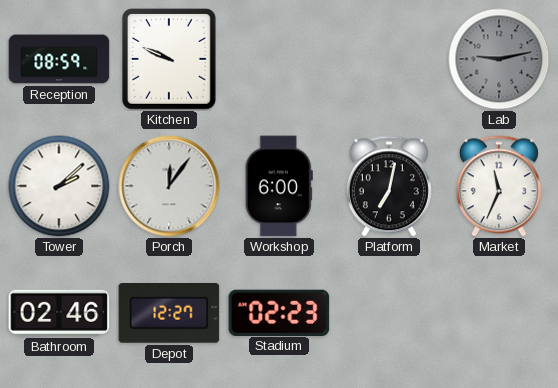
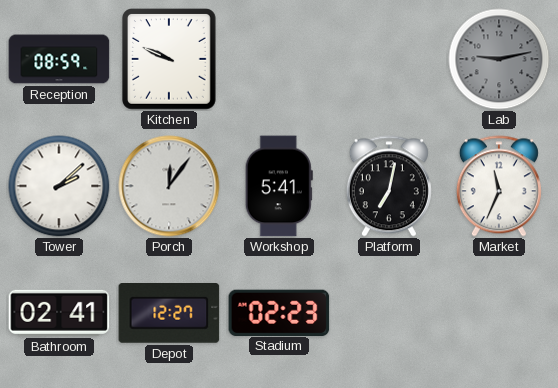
Workshop: 6:00 -> 5:41 (279, 186)
Bathroom: 02:46 -> 02:41 (59, 313)
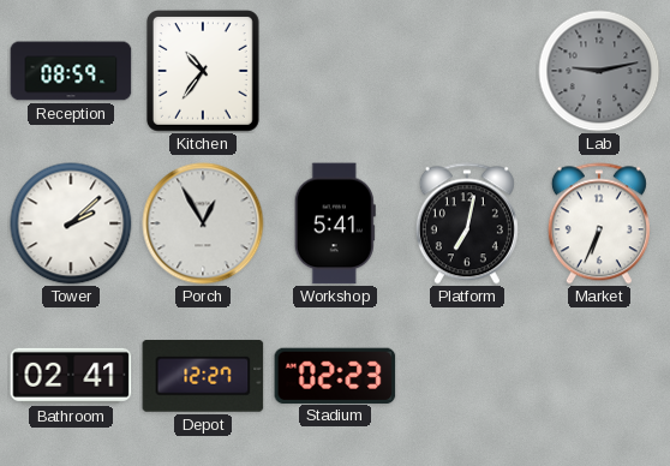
Kitchen: 9:49 -> 10:36 (204, 72)
Porch: 12:06 -> 12:55 (203, 223)
Market: 11:34 -> 6:34 (599, 223)
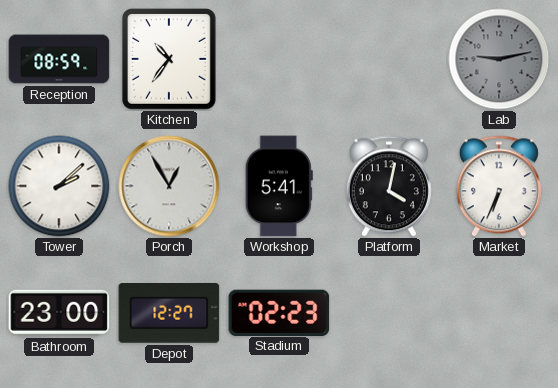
Platform: 7:02 -> 4:02 (389, 186)
Bathroom: 02:41 -> 23:00 (59, 313)
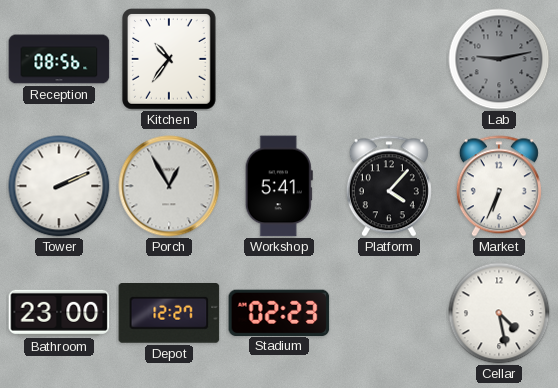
Reception: 08:59 -> 08:56 (59, 59)
Tower: 2:08 -> 2:11 (59, 186)
Platform: 4:02 -> 4:07 (389, 186)
Cellar: none -> 4:28 (499, 313)
